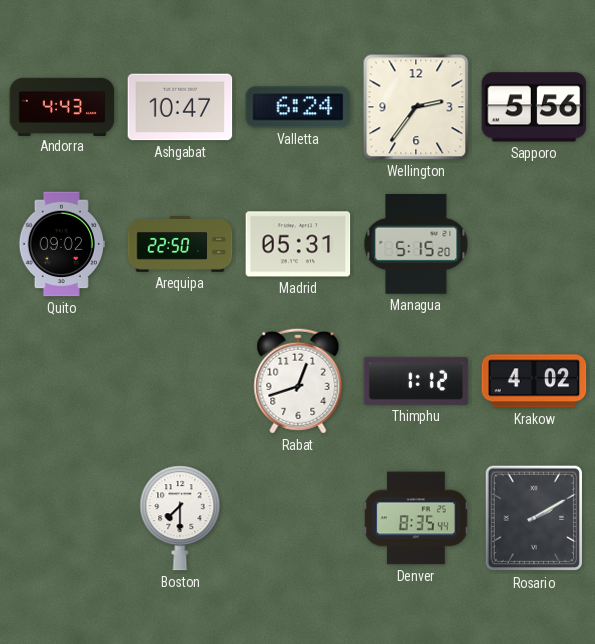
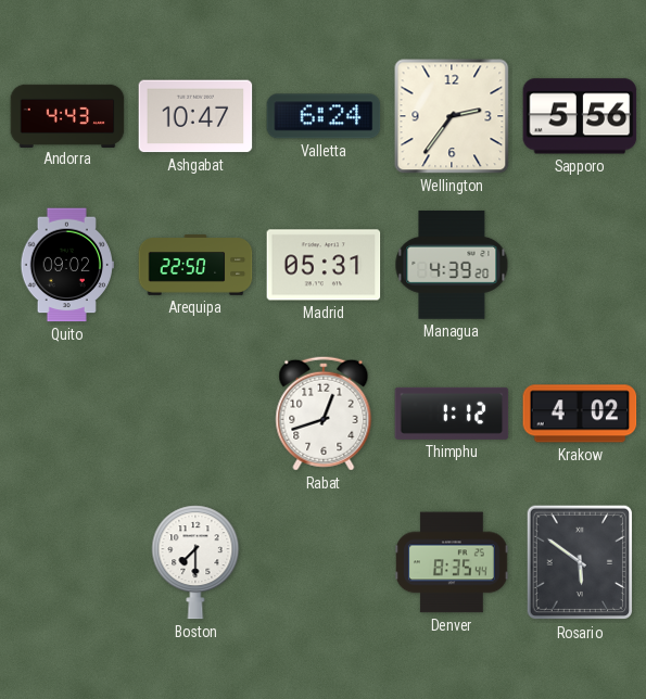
Managua: 5:15 -> 4:39 (452, 265)
Rosario: 2:10 -> 5:51 (579, 562)
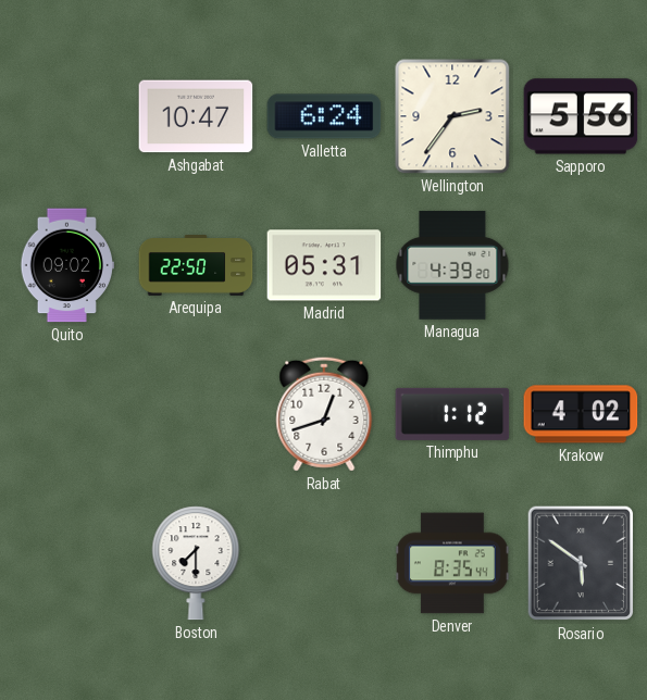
Andorra: 4:43 -> none (67, 115)
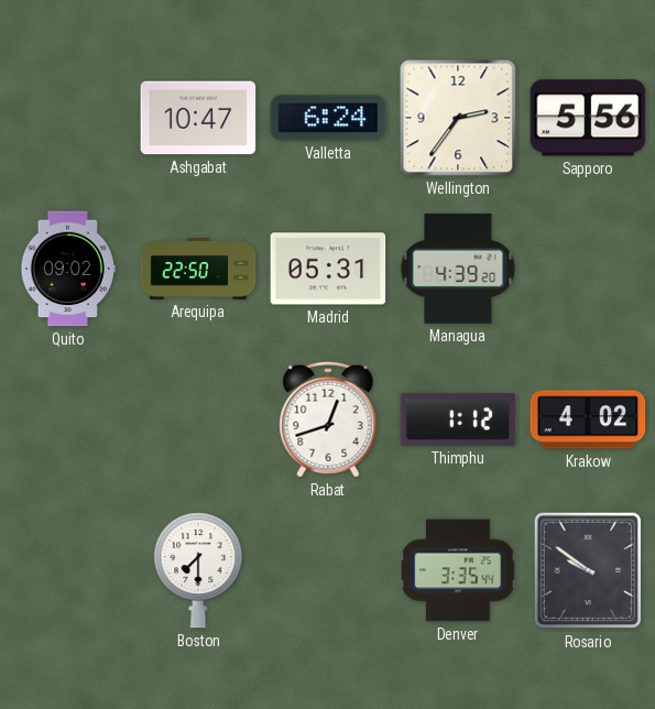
Denver: 8:35 -> 3:35 (459, 570)
Rosario: 5:51 -> 9:51 (587, 570)
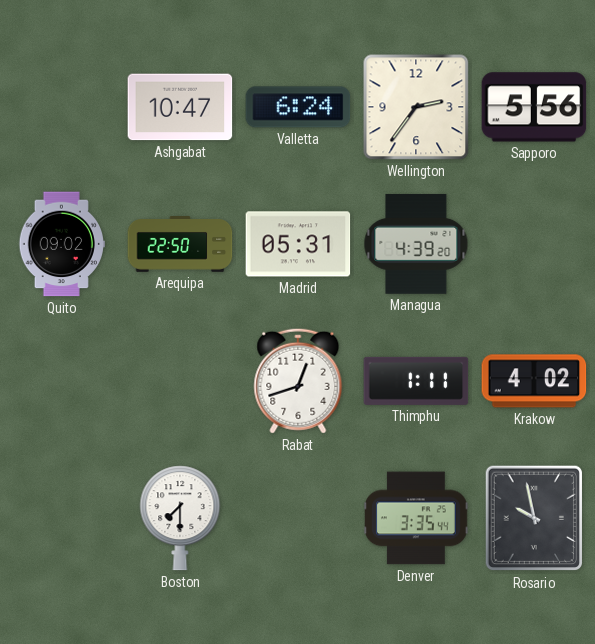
Thimphu: 1:12 -> 1:11 (416, 381)
Rosario: 9:51 -> 9:58 (533, 518)
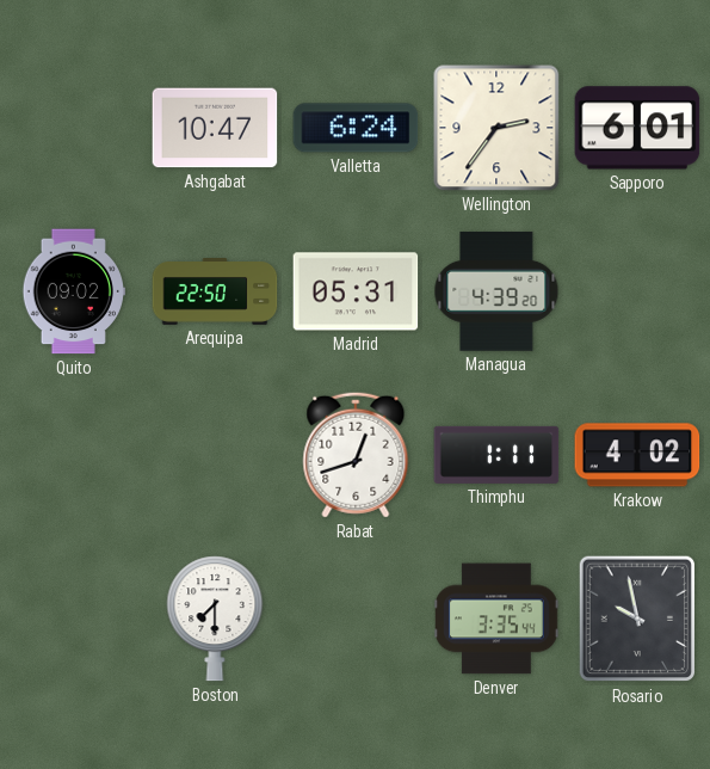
Sapporo: 5:56 -> 6:01 (637, 128)
